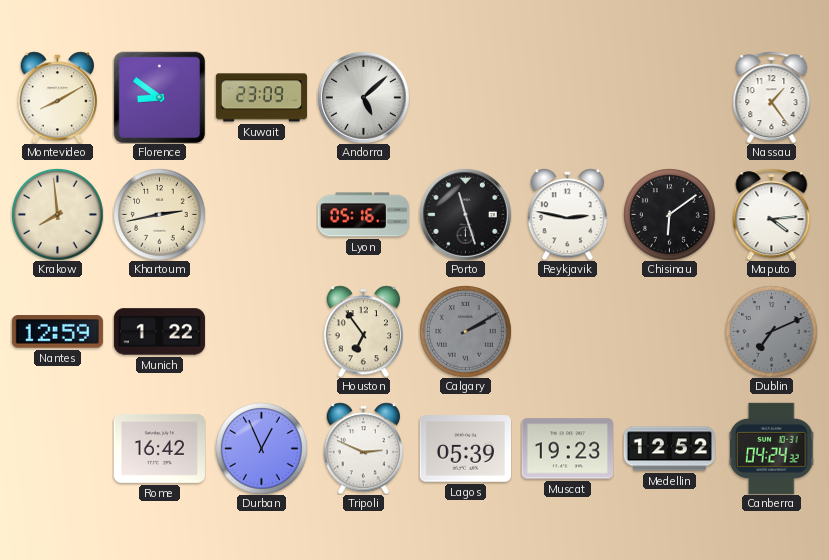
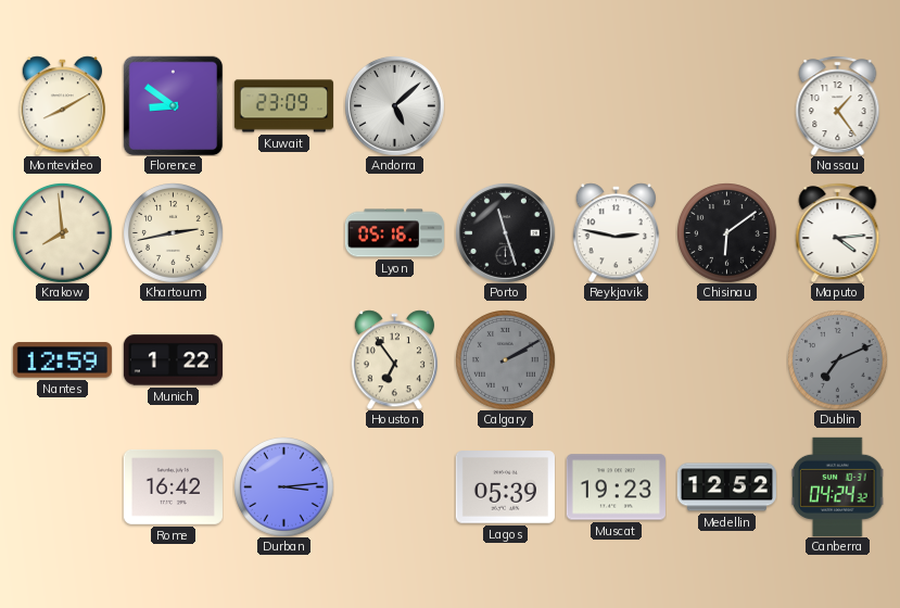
Durban: 12:56 -> 3:14 (284, 487)
Tripoli: 2:49 -> none (363, 448)
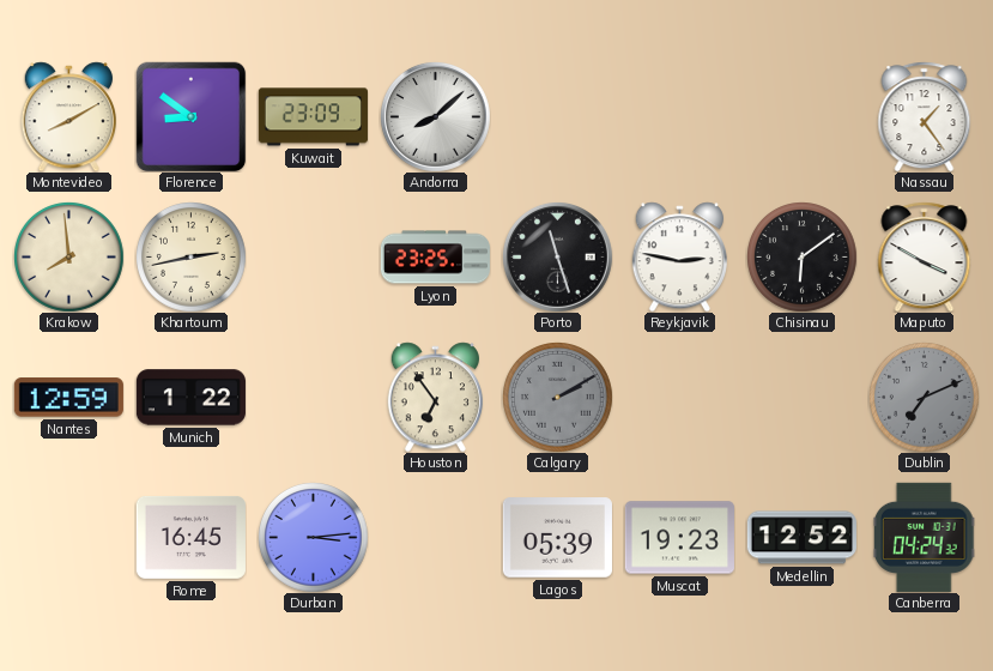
Andorra: 5:08 -> 8:08 (435, 116)
Lyon: 05:16 -> 23:25 (435, 258)
Maputo: 4:14 -> 3:50 (925, 256)
Rome: 16:42 -> 16:45 (190, 537)
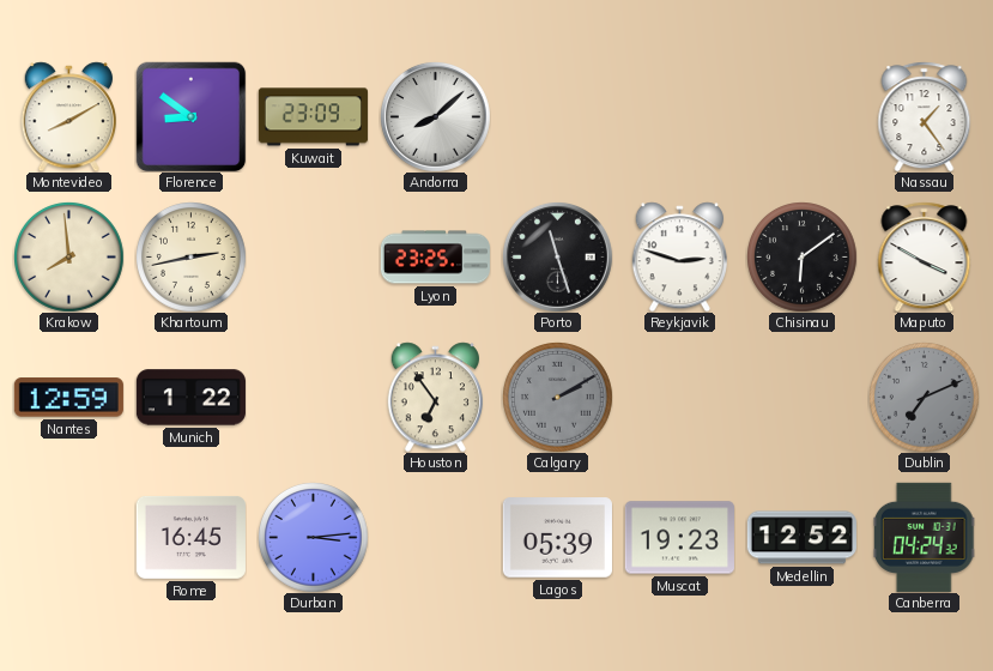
Reykjavik: 2:47 -> 2:48 (679, 256)
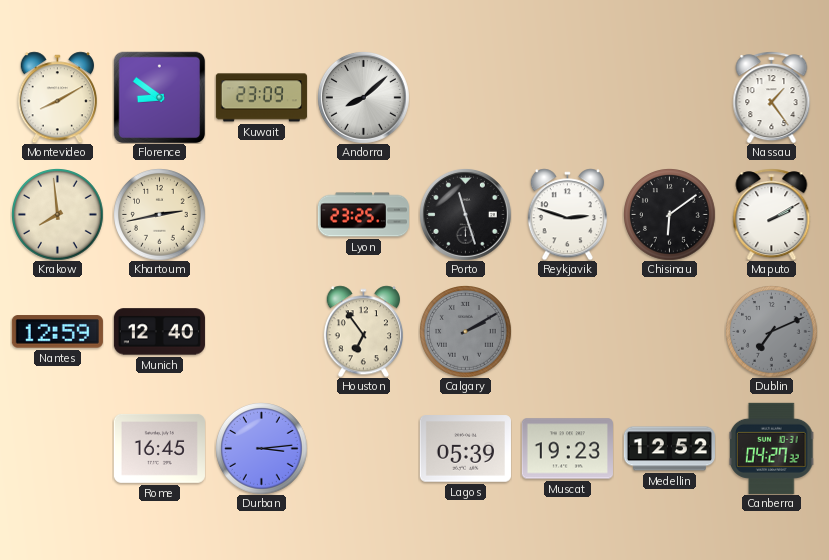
Maputo: 3:50 -> 2:10 (772, 214)
Munich: 1:22 -> 12:40 (159, 332)
Canberra: 04:24 -> 04:27 (772, 448)
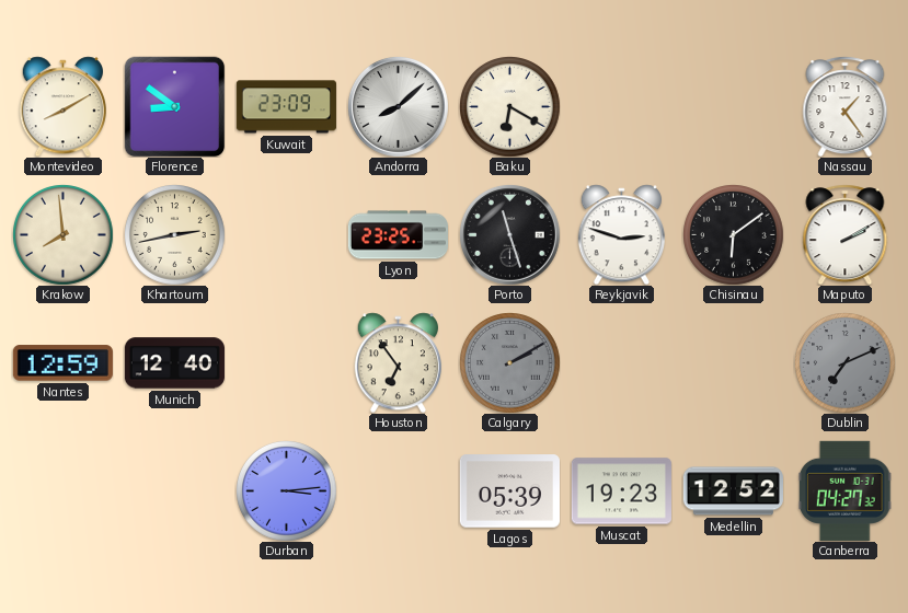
Baku: none -> 6:20 (510, 107)
Rome: 16:45 -> none (159, 448)
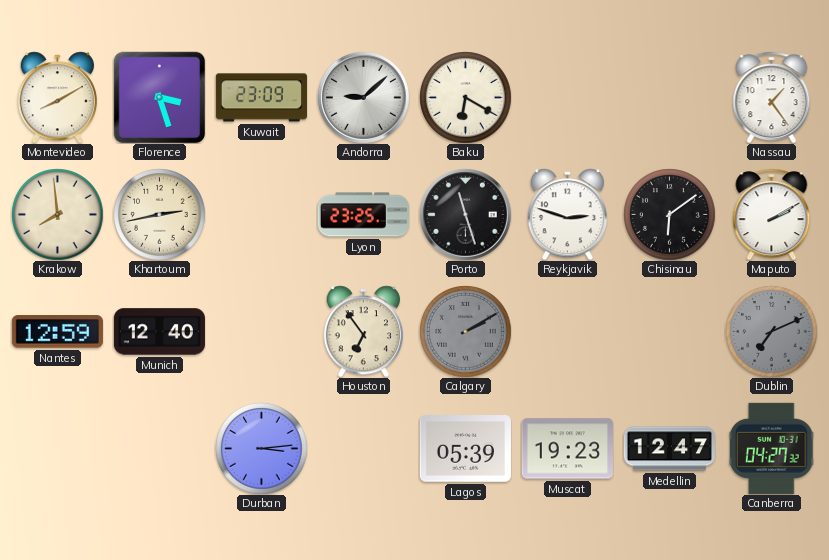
Florence: 8:51 -> 3:27 (159, 97)
Andorra: 8:08 -> 9:08 (363, 97)
Medellin: 12:52 -> 12:47 (669, 449)
